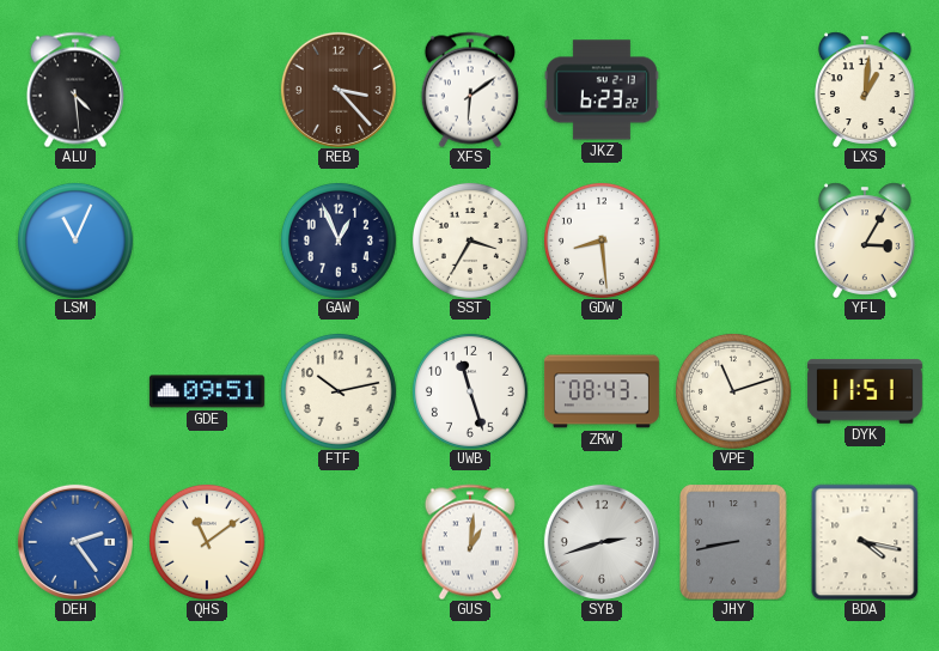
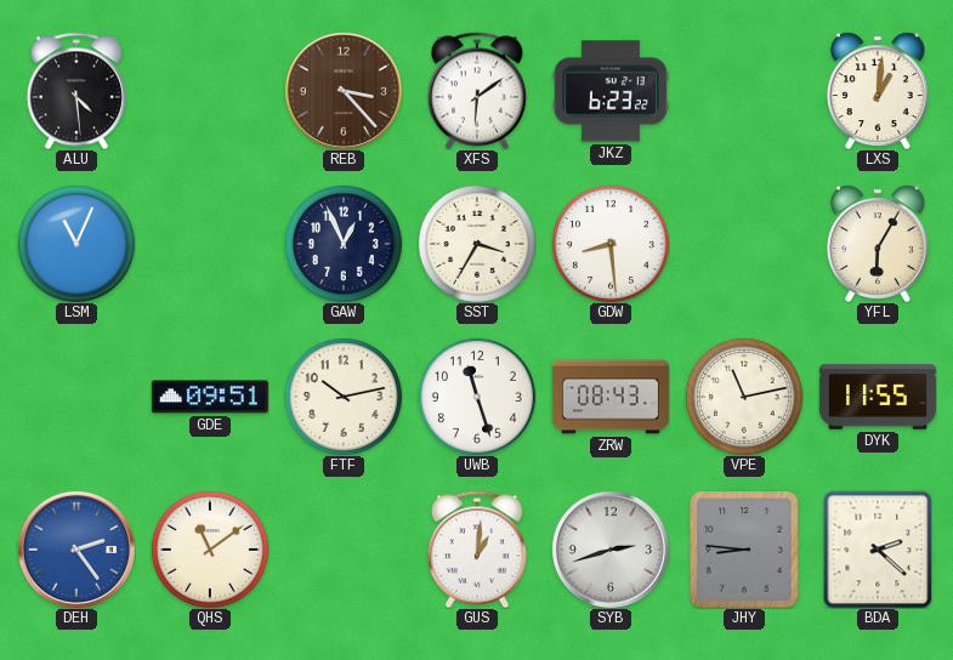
YFL: 3:05 -> 6:05 (879, 244)
VPE: 11:12 -> 11:13 (744, 397)
DYK: 11:51 -> 11:55 (878, 397)
JHY: 8:43 -> 8:46 (744, 550)
BDA: 4:17 -> 2:22 (878, 550)
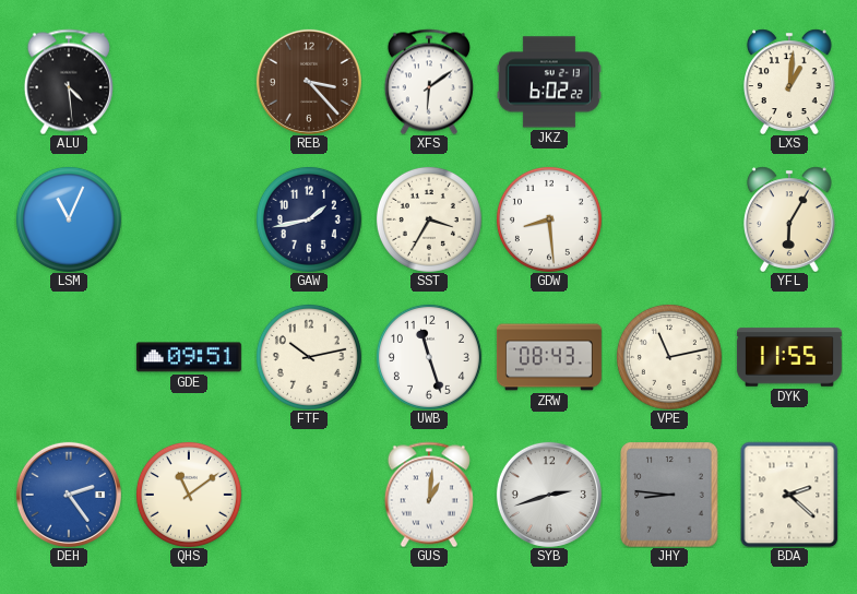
JKZ: 6:23 -> 6:02 (549, 82)
GAW: 12:56 -> 1:43 (309, 219)
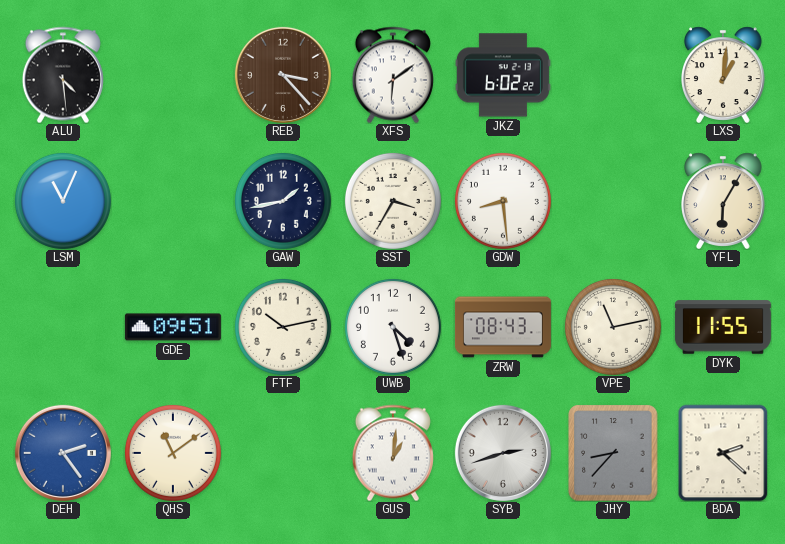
UWB: 11:27 -> 4:27 (393, 327)
JHY: 8:46 -> 8:37 (613, 453)
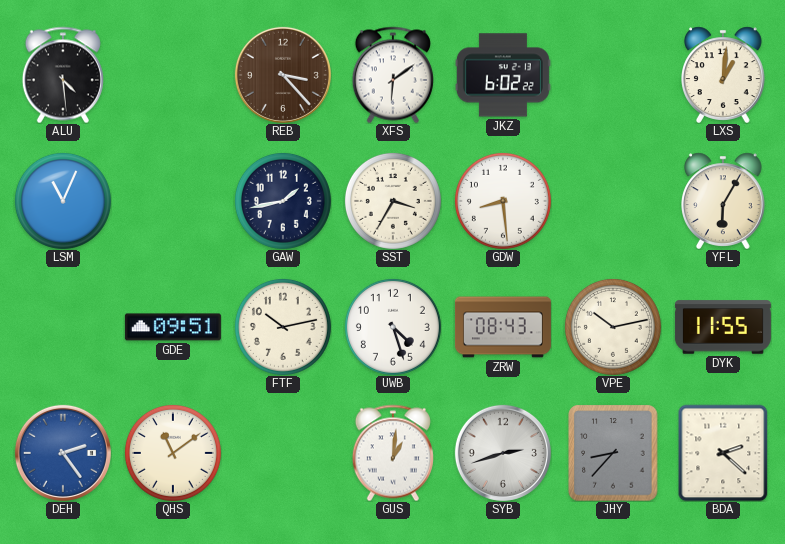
VPE: 11:13 -> 10:13 (613, 327)
